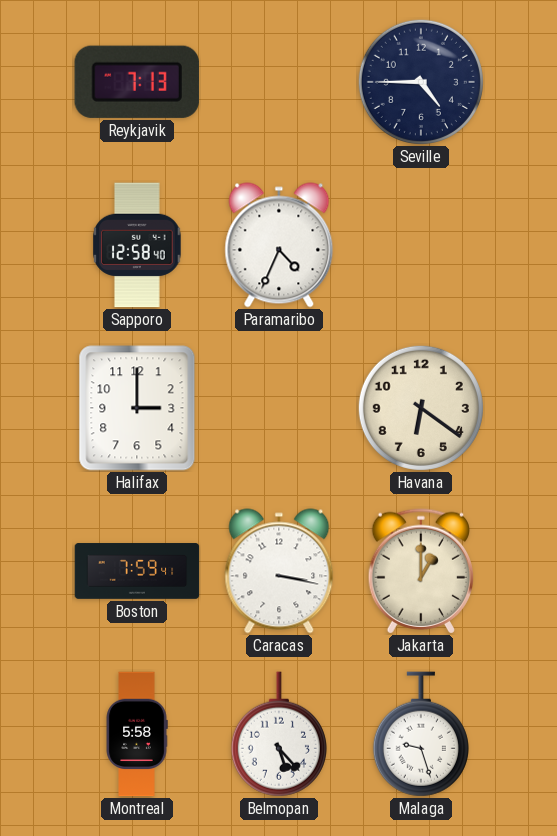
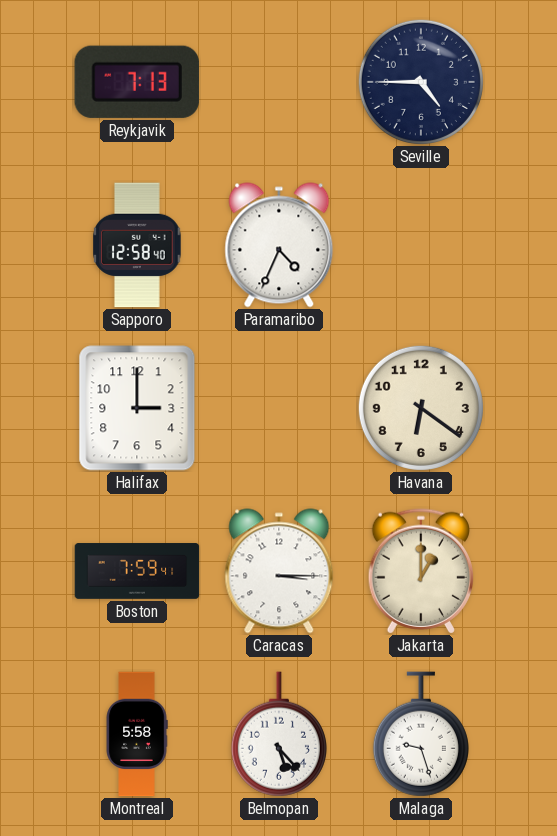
Caracas: 3:17 -> 3:15 (279, 571)
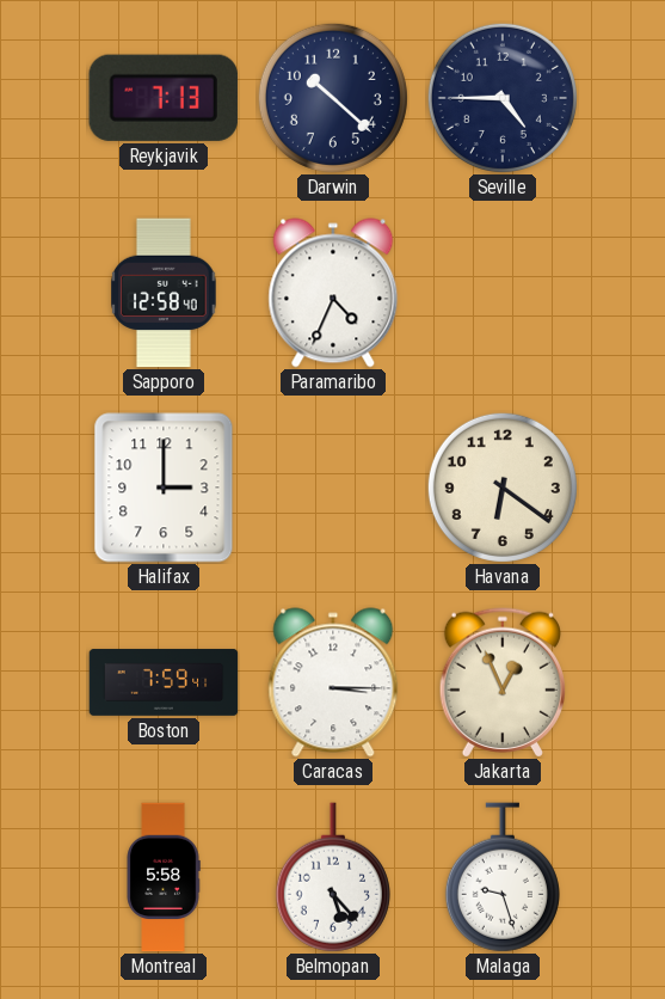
Darwin: none -> 10:22 (333, 98)
Jakarta: 1:00 -> 12:56 (501, 682)
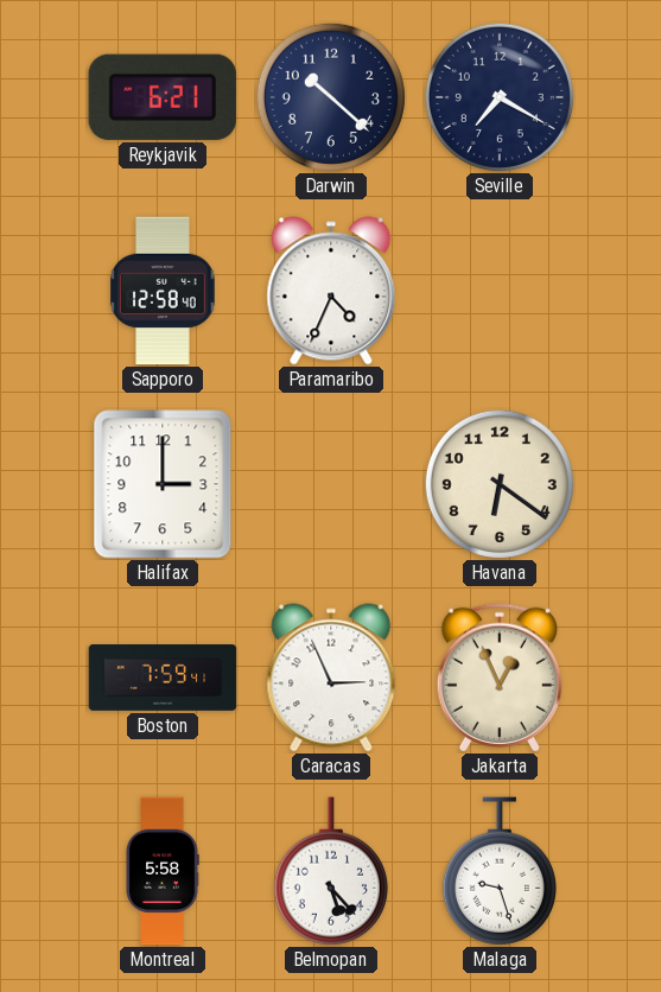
Reykjavik: 7:13 -> 6:21 (163, 97)
Seville: 4:45 -> 7:20 (500, 97)
Caracas: 3:15 -> 2:56 (331, 678)
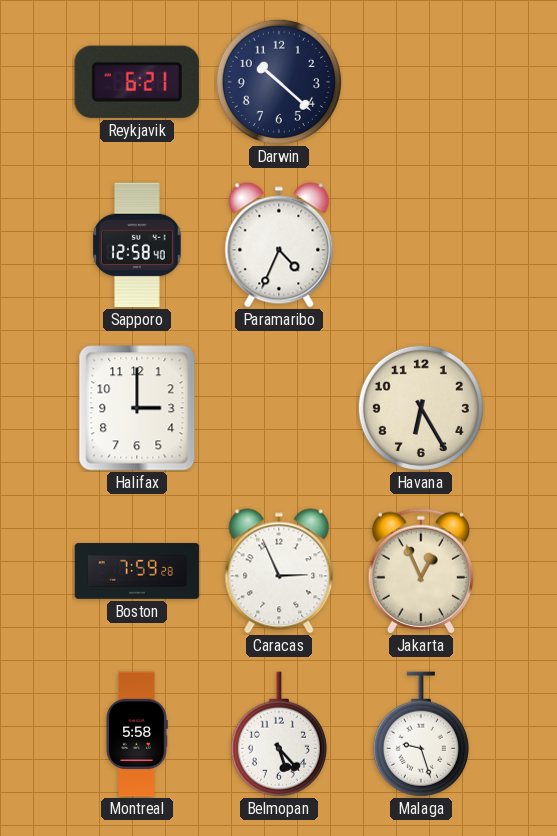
Seville: 7:20 -> none (500, 97)
Havana: 6:21 -> 6:25 (421, 408)
Boston: 7:59:41 -> 7:59:28 (137, 571)
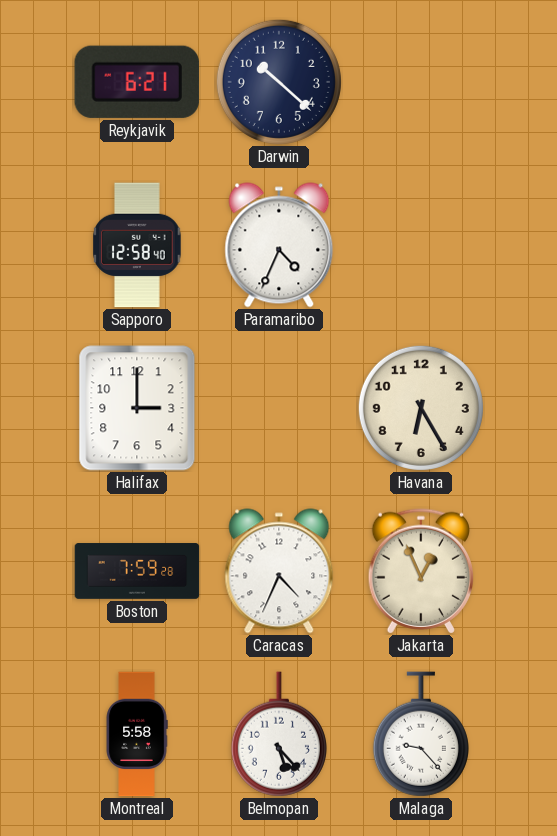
Caracas: 2:56 -> 4:34 (279, 571)
Malaga: 9:27 -> 9:23 (421, 734)
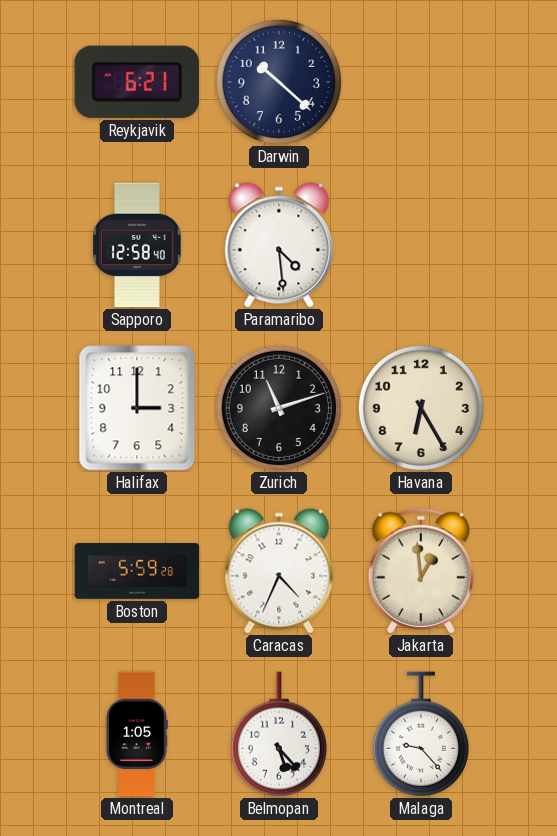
Paramaribo: 4:34 -> 4:29 (279, 245)
Zurich: none -> 11:12 (279, 408)
Boston: 7:59 -> 5:59 (137, 571)
Jakarta: 12:56 -> 12:59 (420, 571)
Montreal: 5:58 -> 1:05 (137, 734)
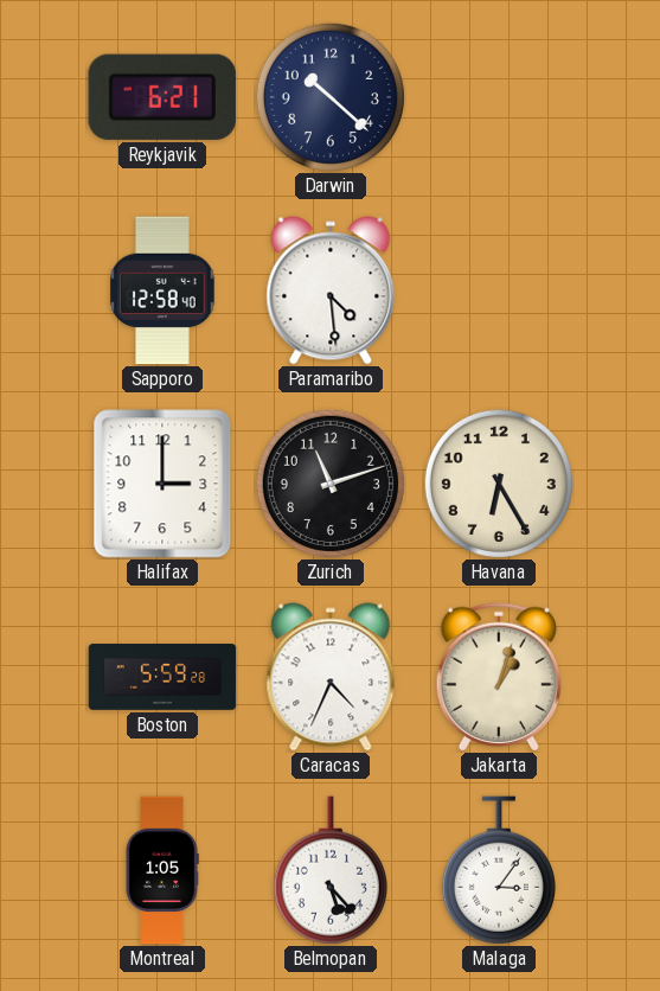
Jakarta: 12:59 -> 1:03 (498, 677)
Malaga: 9:23 -> 3:06 (499, 870)
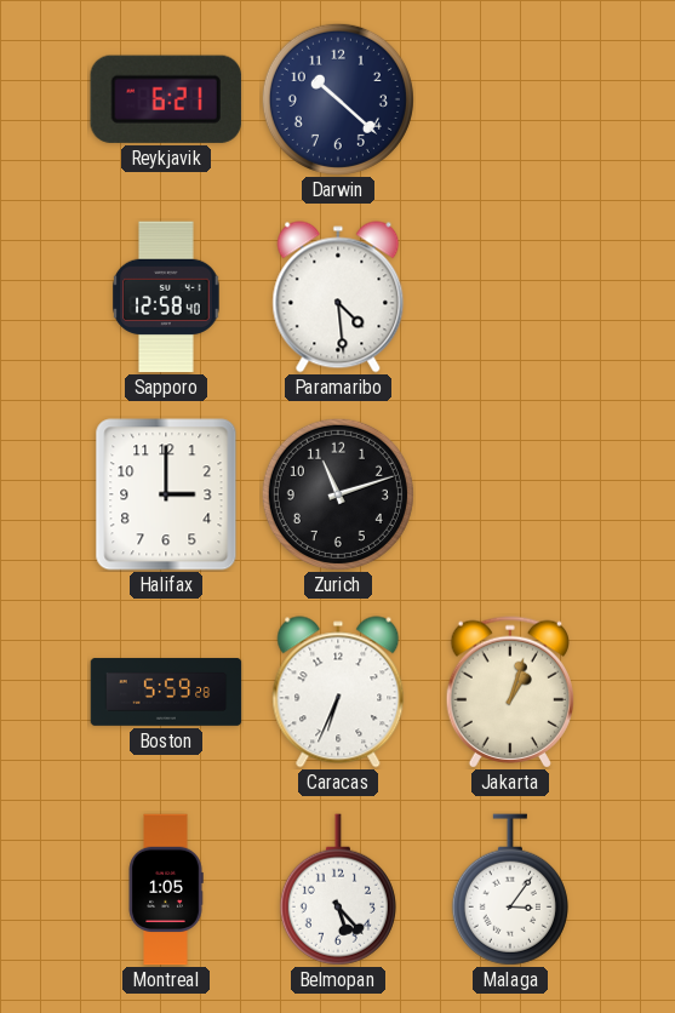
Havana: 6:25 -> none (499, 484)
Caracas: 4:34 -> 6:34 (338, 692)
